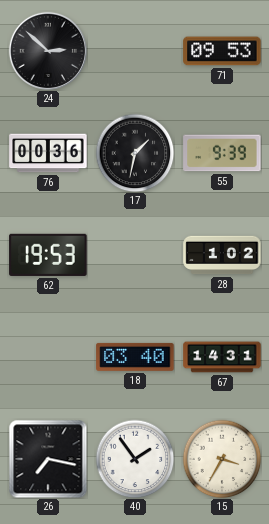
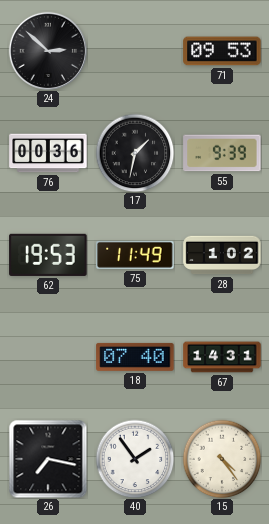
75: none -> 11:49 (135, 255)
18: 03:40 -> 07:40 (135, 357)
15: 3:35 -> 4:24 (222, 459)
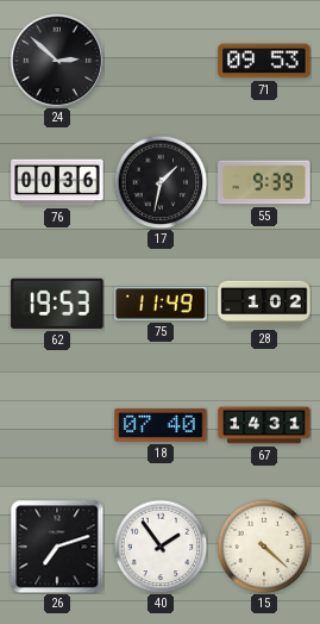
26: 7:17 -> 7:12 (57, 547)
15: 4:24 -> 4:22 (264, 547)
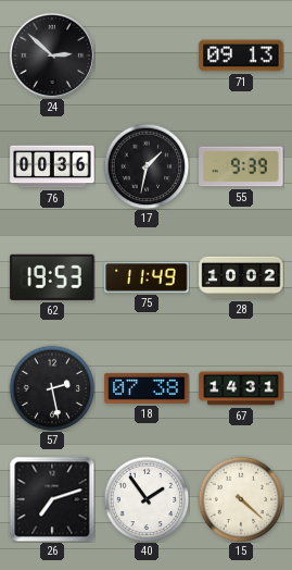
71: 09:53 -> 09:13 (241, 55)
28: 1:02 -> 10:02 (241, 277)
57: none -> 2:28 (52, 388)
18: 07:40 -> 07:38 (147, 388)
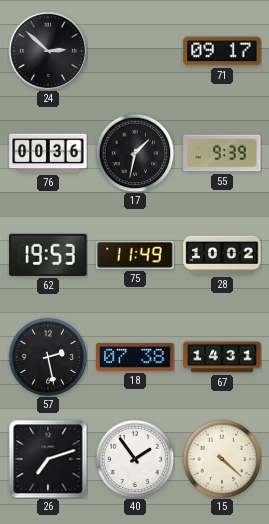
71: 09:13 -> 09:17 (222, 51)
